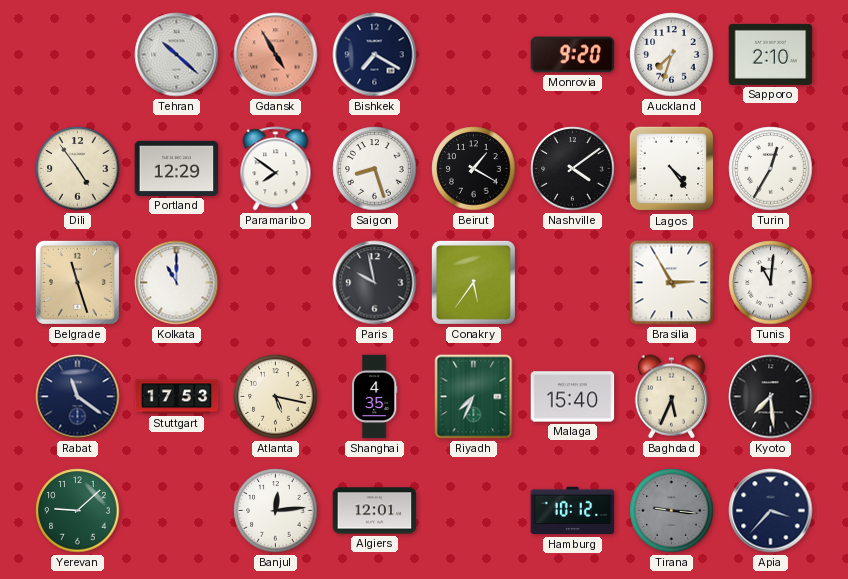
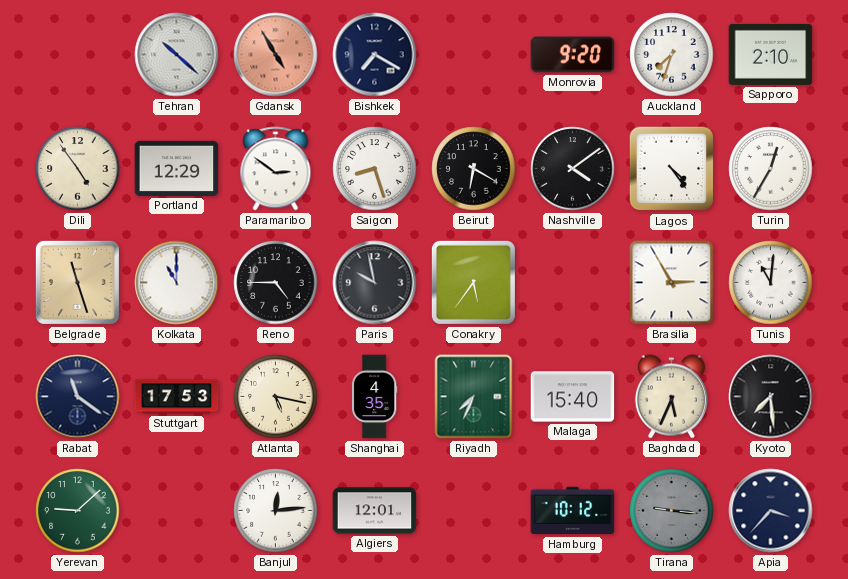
Paramaribo: 7:51 -> 2:51 (276, 169)
Beirut: 1:20 -> 6:20 (474, 169)
Reno: none -> 4:45 (276, 283)
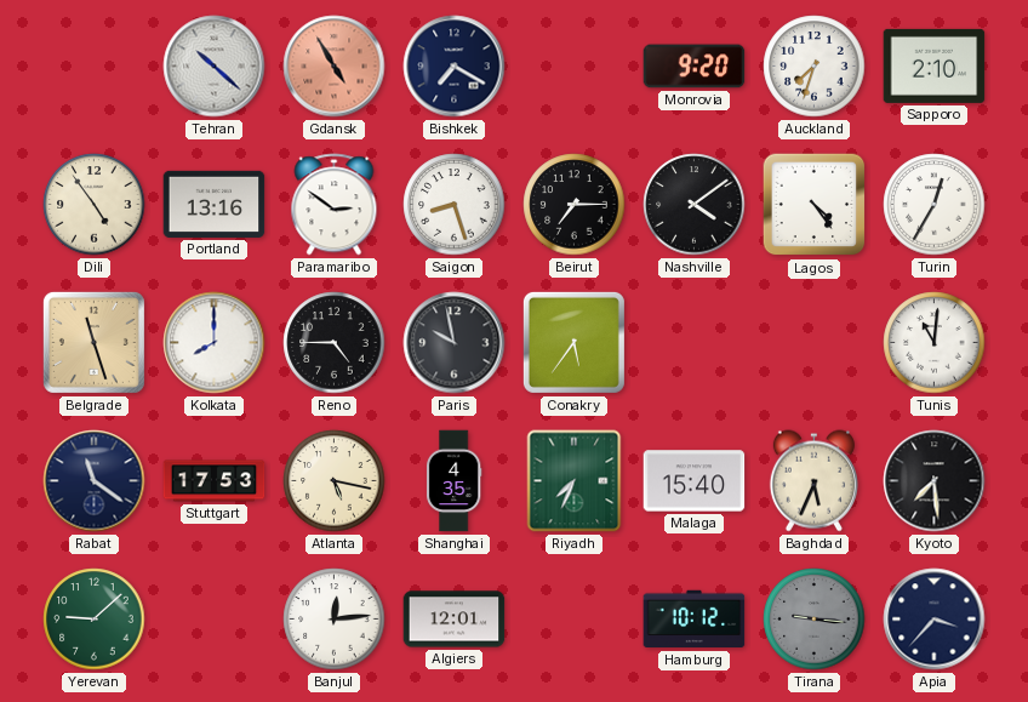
Portland: 12:29 -> 13:16 (215, 204)
Beirut: 6:20 -> 7:15 (575, 205)
Kolkata: 11:00 -> 8:00 (215, 343)
Brasilia: 2:55 -> none (672, 283)
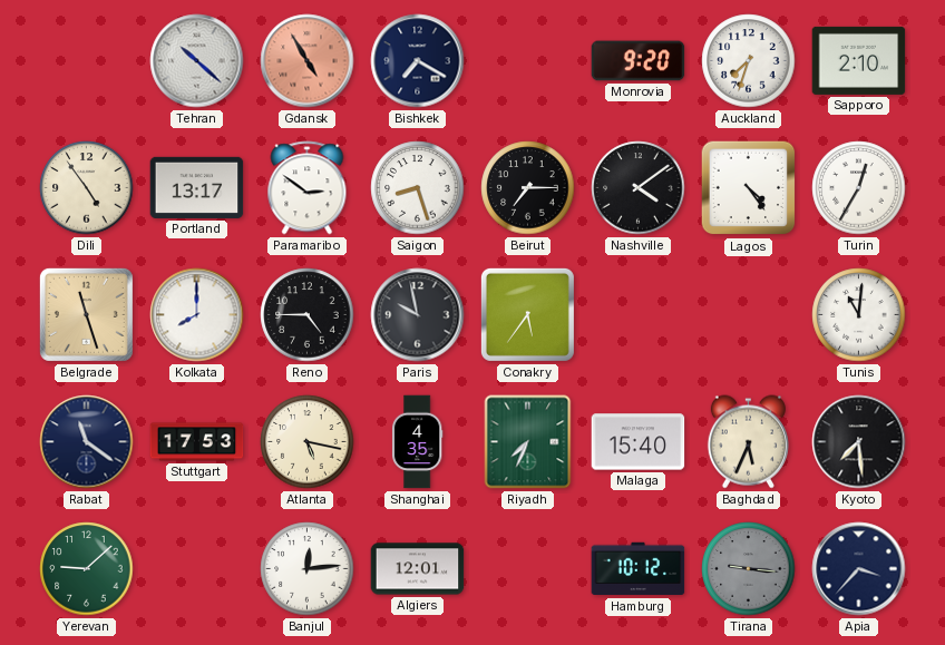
Portland: 13:16 -> 13:17 (197, 187)
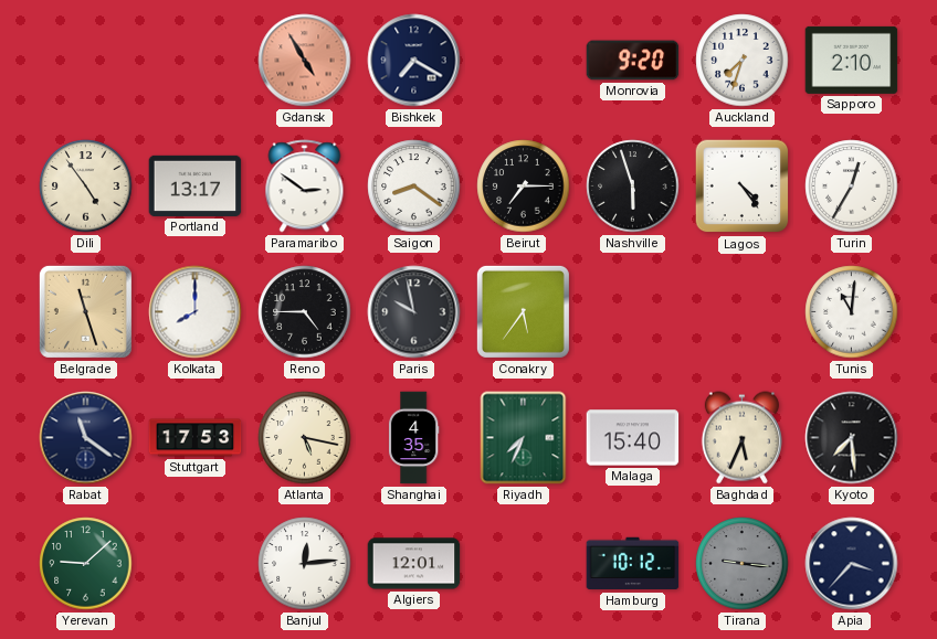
Tehran: 10:22 -> none (197, 61)
Saigon: 8:27 -> 8:21 (414, 187)
Nashville: 4:09 -> 5:57 (633, 187)
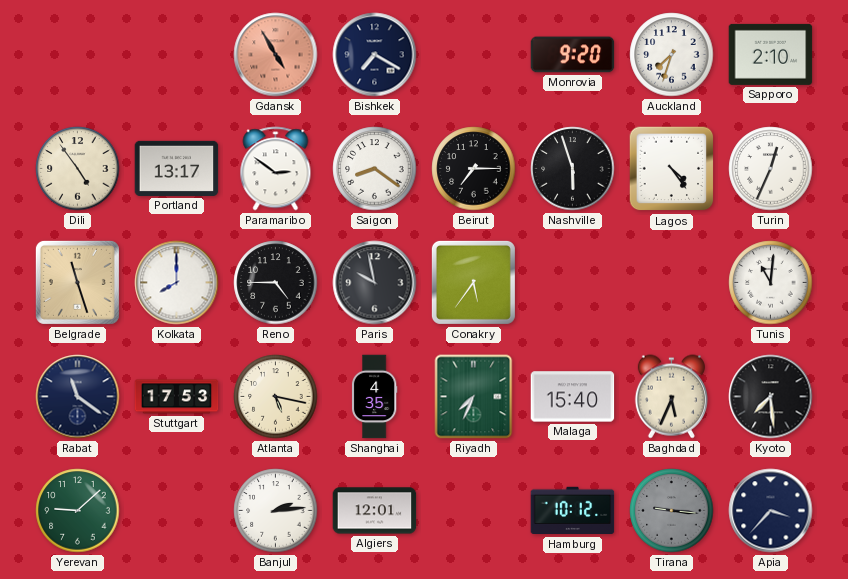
Turin: 12:35 -> 12:34 (771, 169)
Banjul: 12:14 -> 2:14 (276, 511)
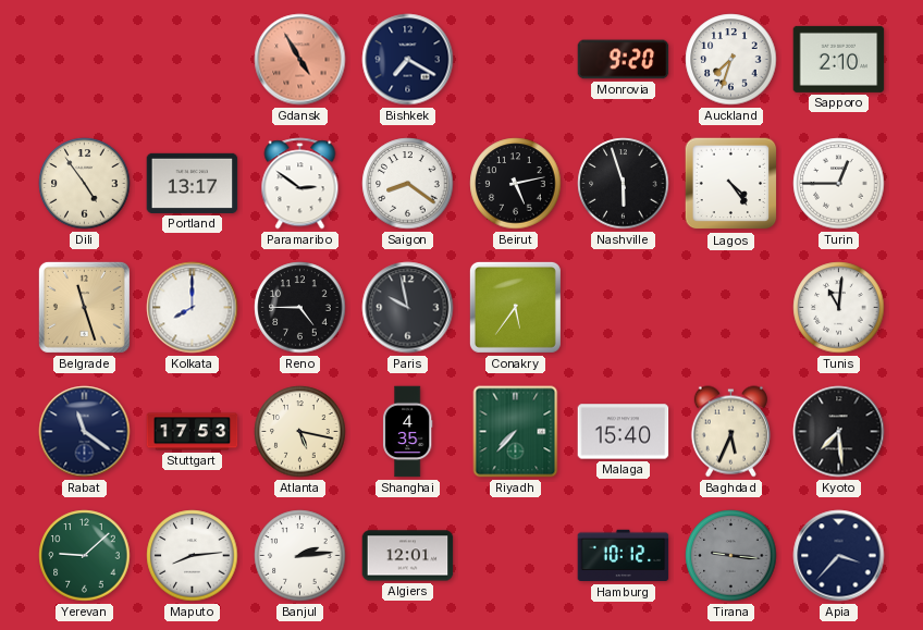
Beirut: 7:15 -> 5:13 (516, 184)
Turin: 12:34 -> 12:45 (839, 184)
Riyadh: 7:34 -> 7:37 (516, 432)
Maputo: none -> 8:14 (193, 556)
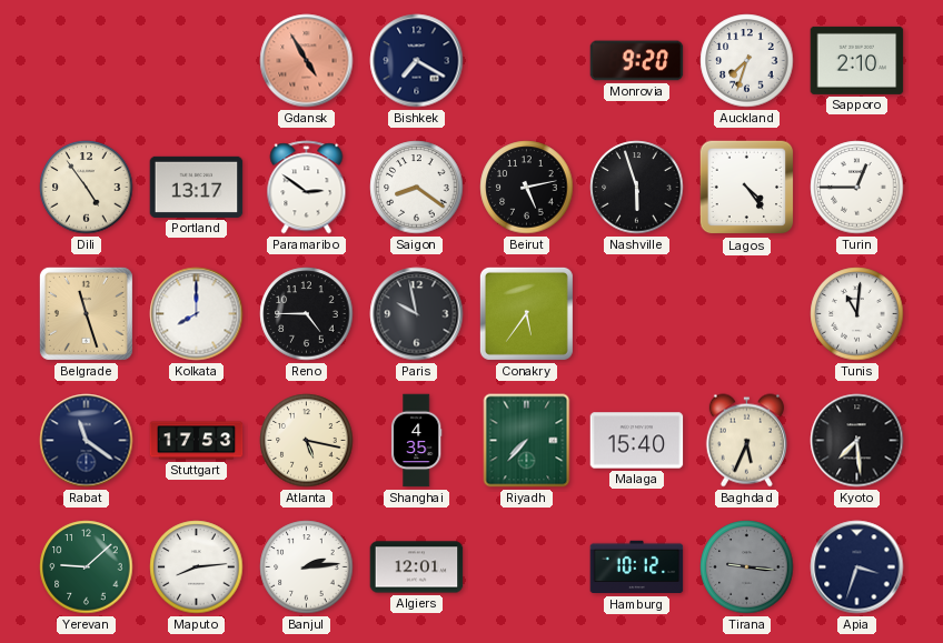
Apia: 3:37 -> 3:33 (857, 567)
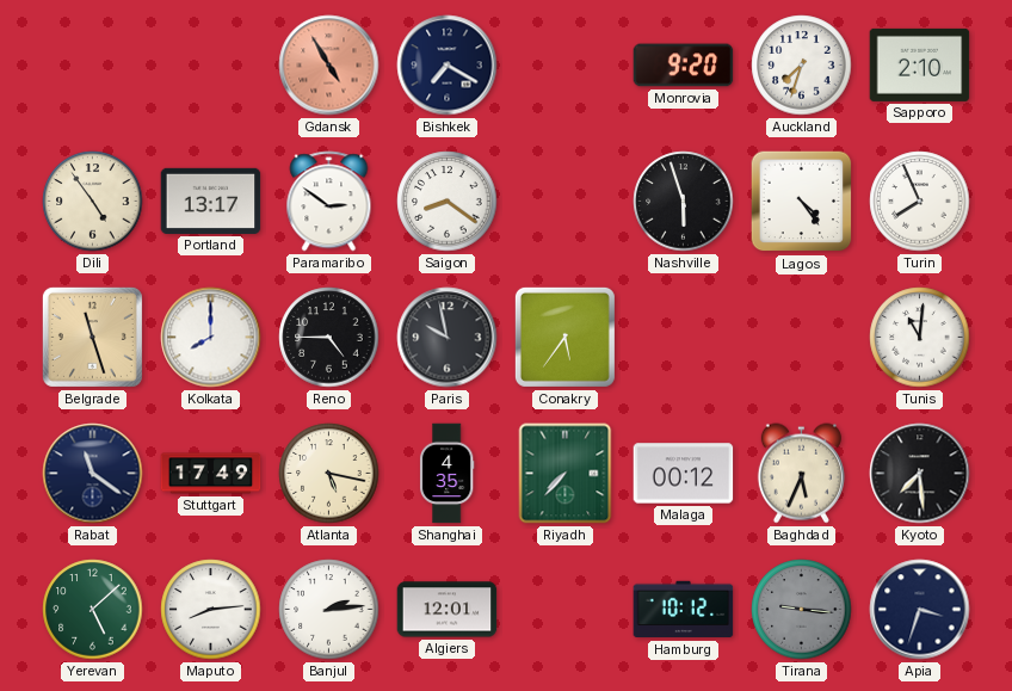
Beirut: 5:13 -> none (527, 188)
Turin: 12:45 -> 7:56 (920, 202)
Stuttgart: 17:53 -> 17:49 (211, 474)
Malaga: 15:40 -> 00:12 (684, 474)
Yerevan: 9:08 -> 5:08 (93, 610)
